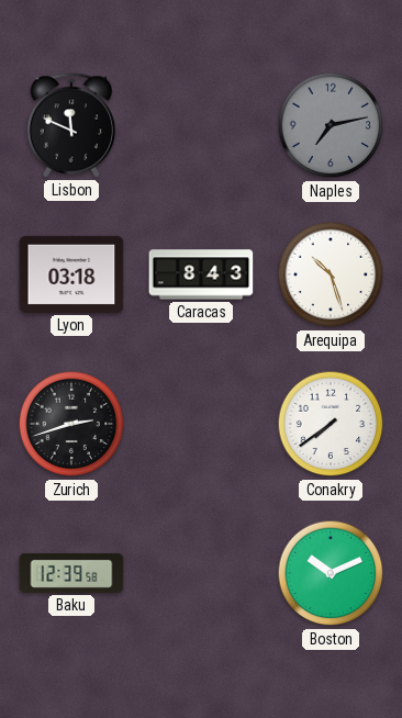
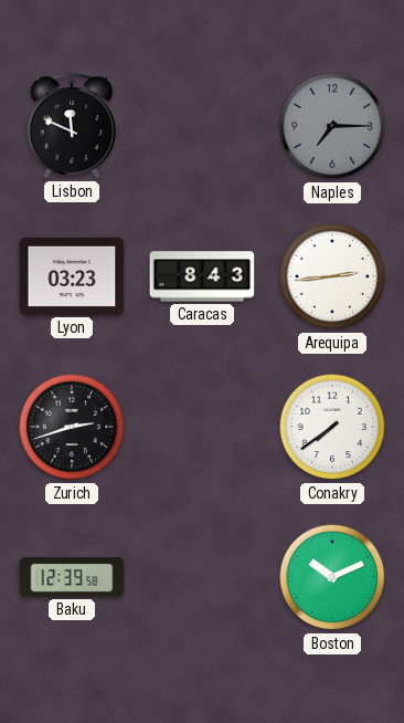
Naples: 7:13 -> 7:15 (332, 126)
Lyon: 03:18 -> 03:23 (72, 276)
Arequipa: 10:27 -> 2:44 (332, 276)
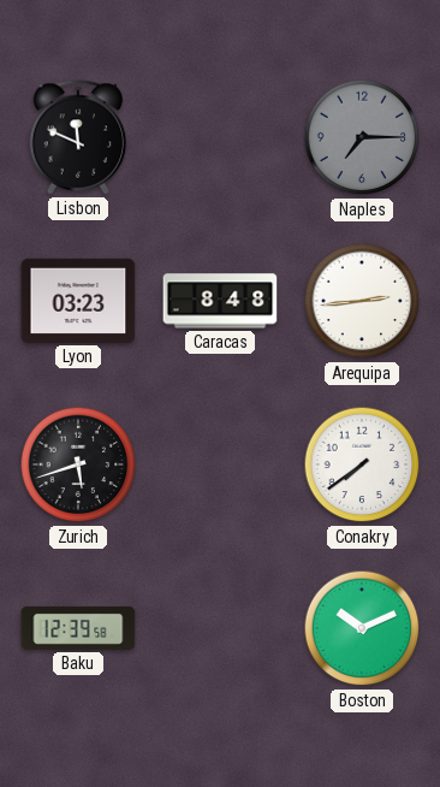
Caracas: 8:43 -> 8:48 (220, 301)
Zurich: 2:42 -> 5:42 (78, 464)
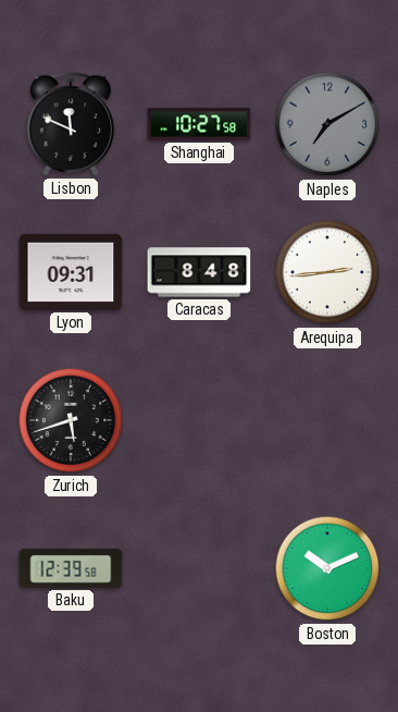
Shanghai: none -> 10:27 (199, 124)
Naples: 7:15 -> 7:10 (327, 124)
Lyon: 03:23 -> 09:31 (71, 272)
Conakry: 7:39 -> none (362, 464)
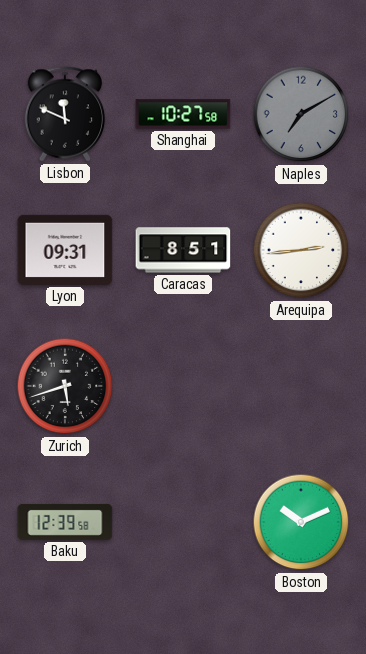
Caracas: 8:48 -> 8:51 (183, 250)
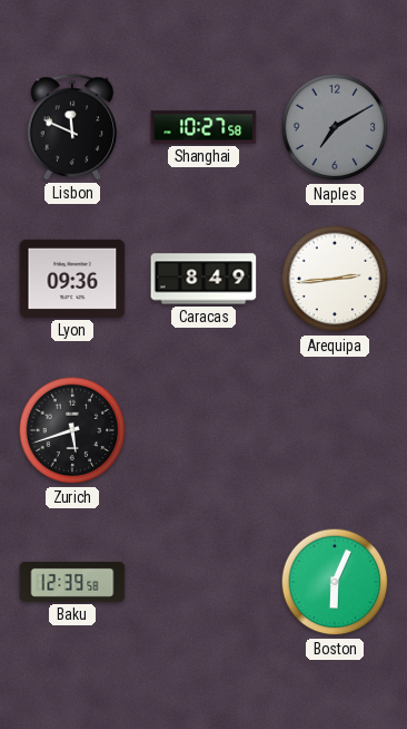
Lyon: 09:31 -> 09:36 (72, 279)
Caracas: 8:51 -> 8:49 (203, 279)
Boston: 10:11 -> 6:04 (335, 582)
